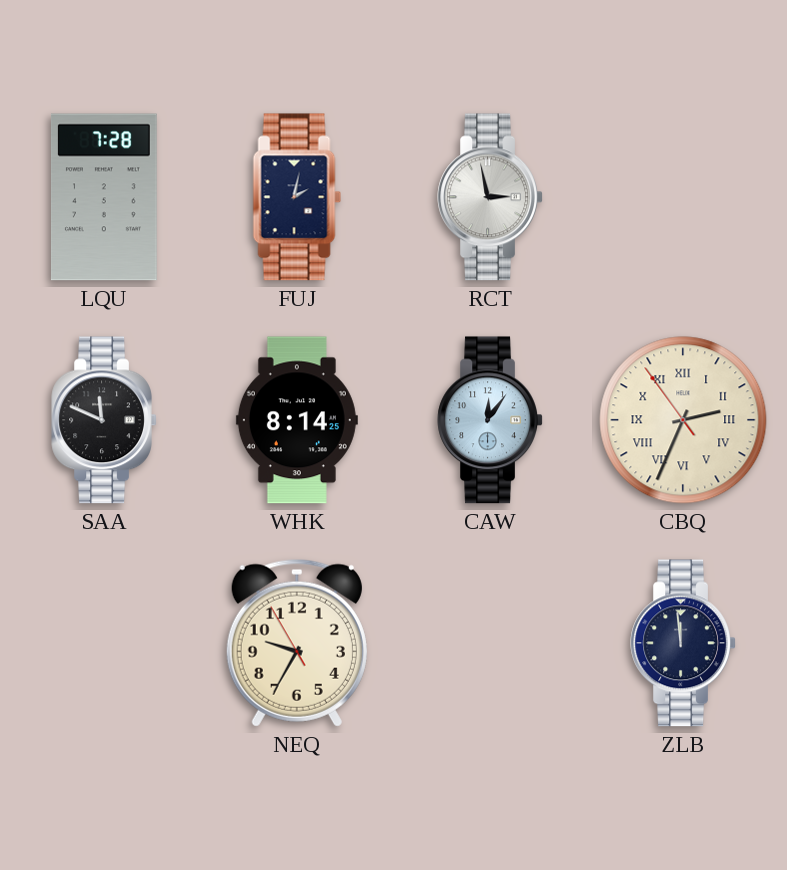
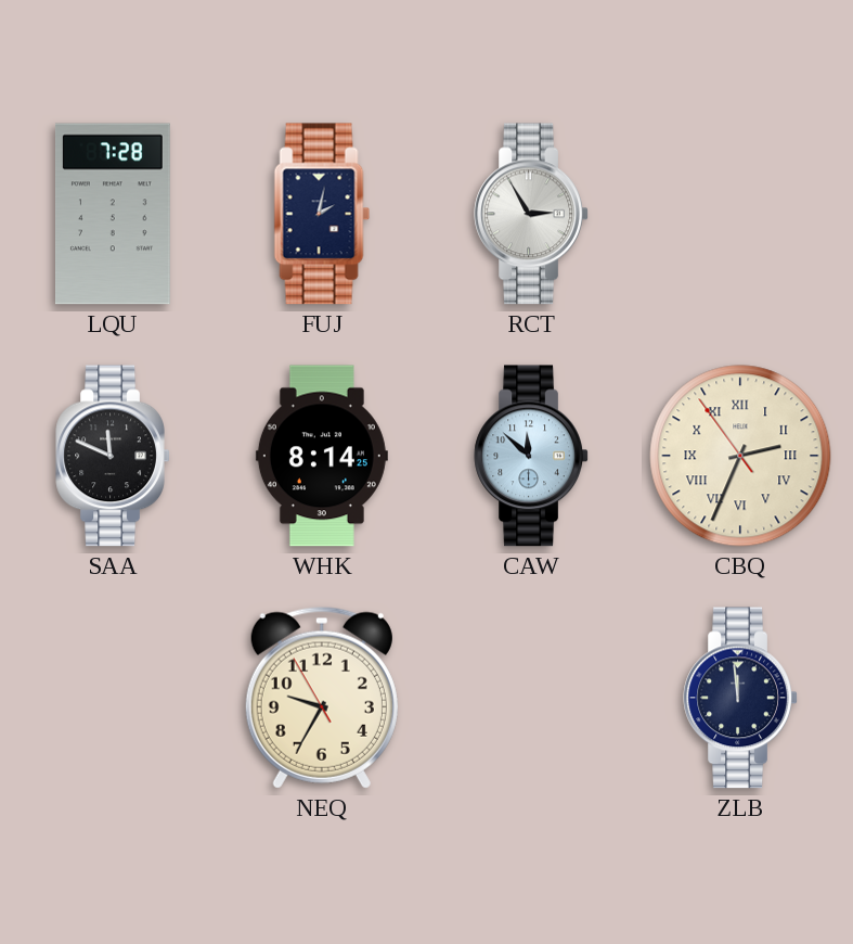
RCT: 2:58 -> 2:55 (531, 214)
CAW: 12:06 -> 11:52 (531, 456)
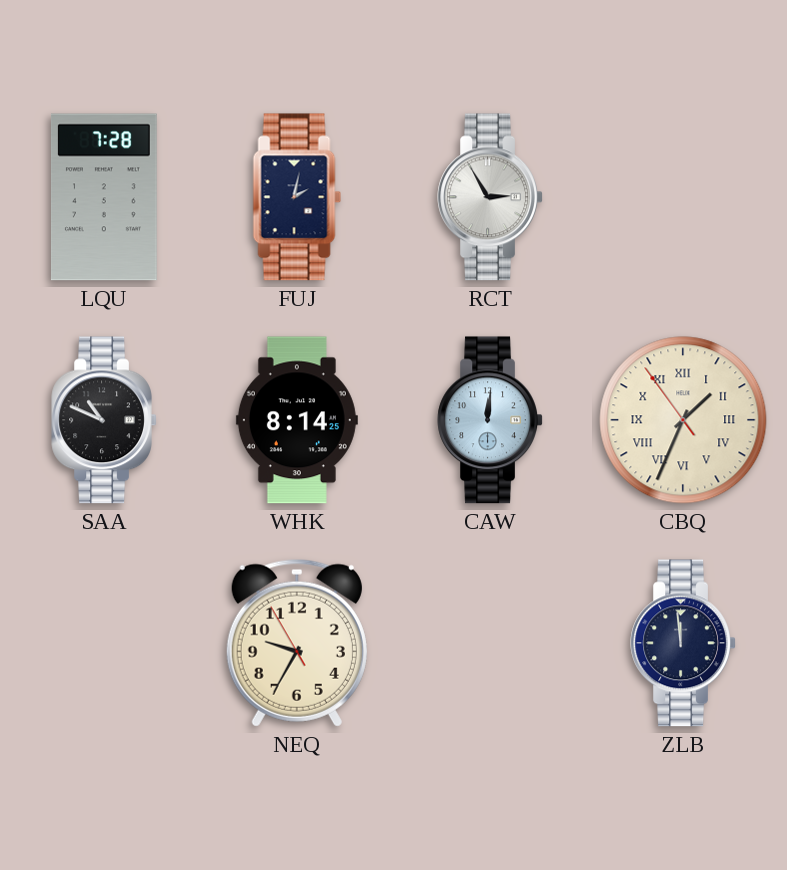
SAA: 11:49 -> 10:49 (104, 420)
CAW: 11:52 -> 12:01 (490, 420)
CBQ: 2:33 -> 1:33 (683, 420)
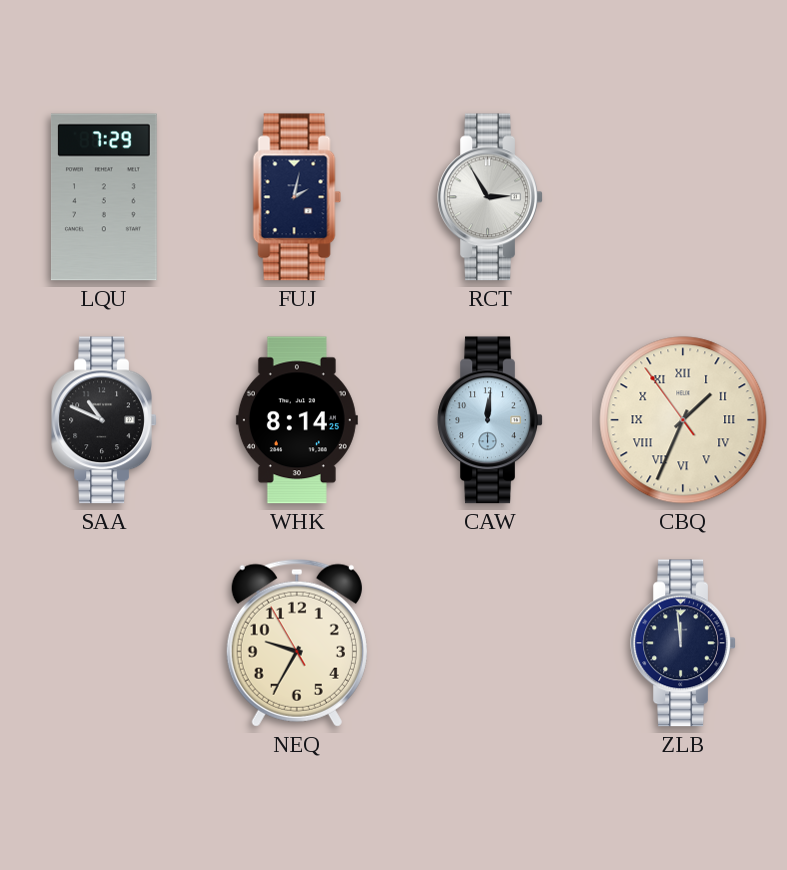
LQU: 7:28 -> 7:29 (104, 197)
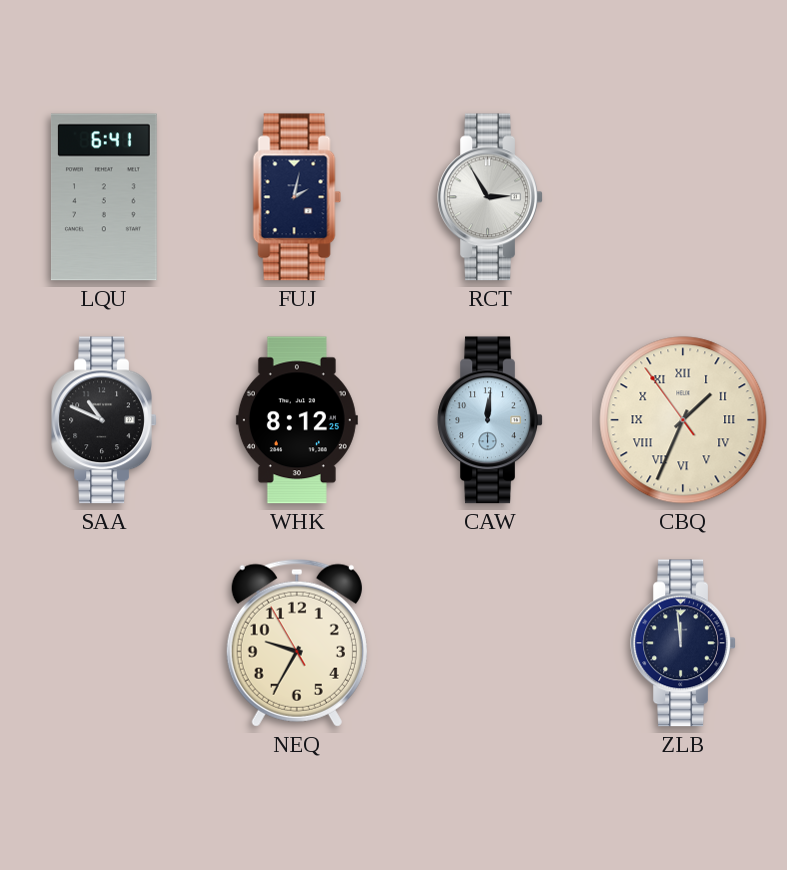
LQU: 7:29 -> 6:41 (104, 197)
WHK: 8:14 -> 8:12 (297, 420)
